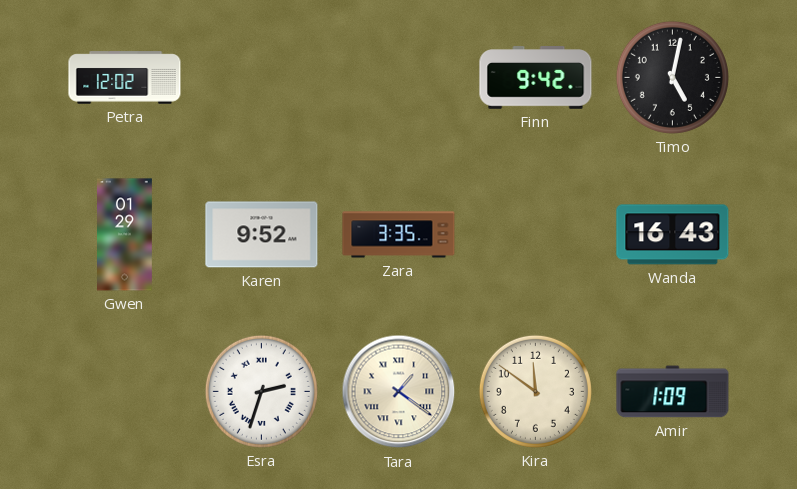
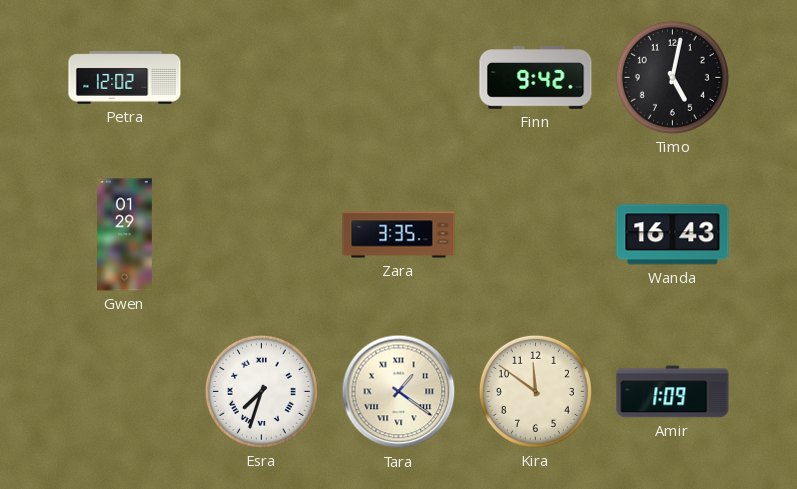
Karen: 9:52 -> none (262, 235)
Esra: 2:33 -> 7:33 (261, 391)
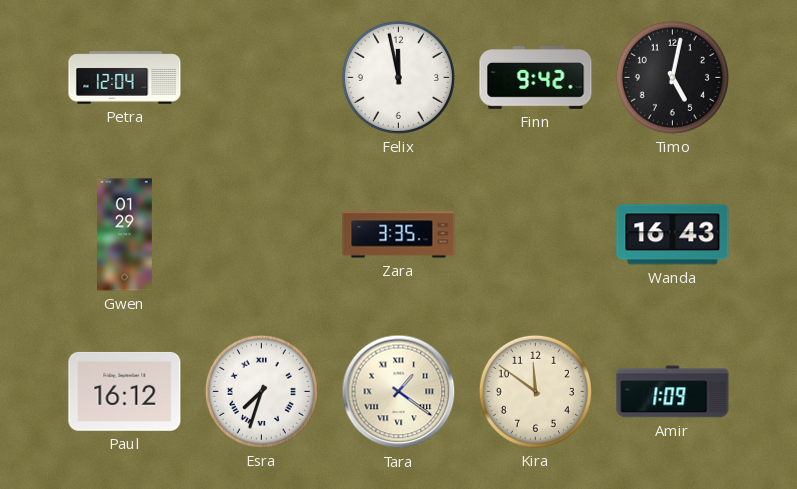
Petra: 12:02 -> 12:04 (125, 78)
Felix: none -> 11:58 (398, 77)
Paul: none -> 16:12 (125, 391)
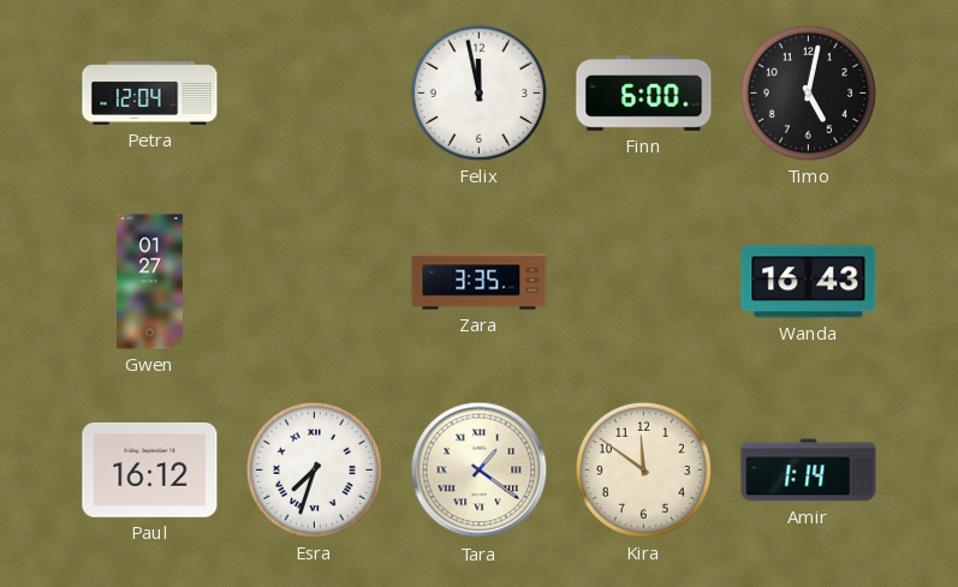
Finn: 9:42 -> 6:00 (644, 94)
Gwen: 01:29 -> 01:27 (150, 282)
Amir: 1:09 -> 1:14 (809, 471)
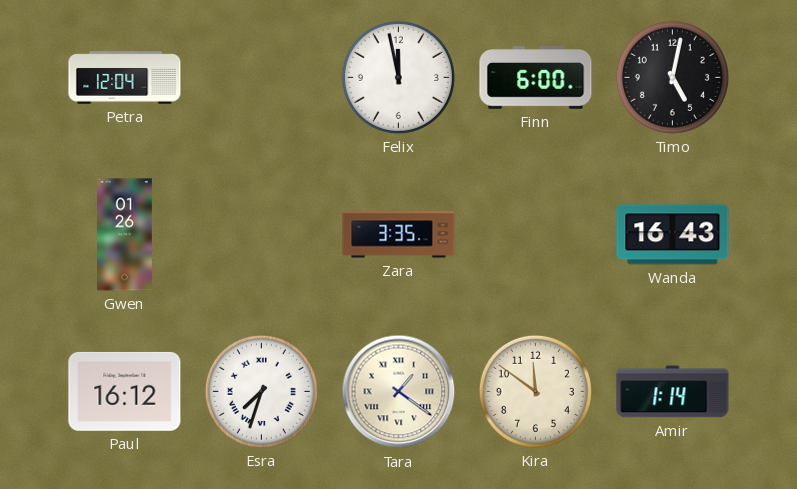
Gwen: 01:27 -> 01:26 (125, 235)
